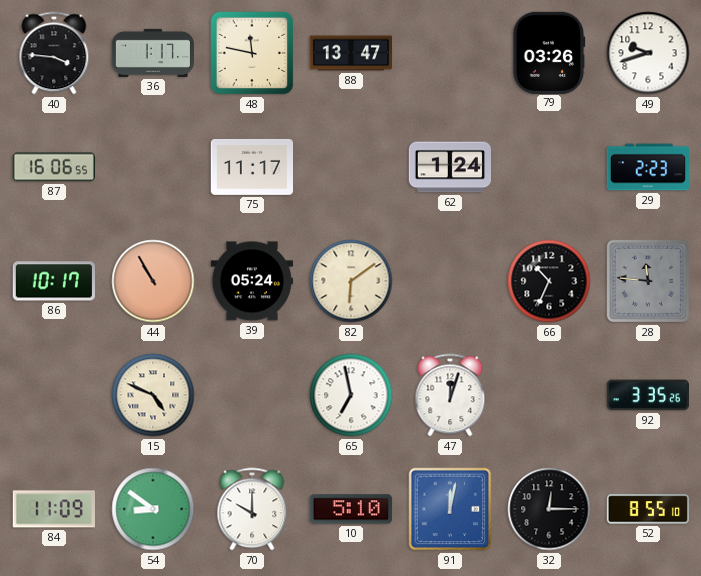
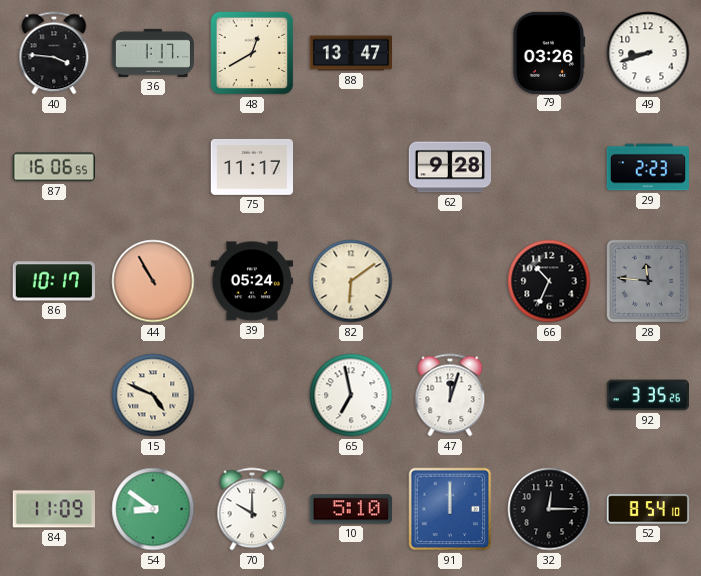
48: 11:47 -> 12:40 (252, 53)
49: 9:42 -> 8:42 (648, 53)
62: 1:24 -> 9:28 (449, 167)
91: 12:02 -> 12:00 (450, 509)
52: 8:55 -> 8:54 (648, 509)
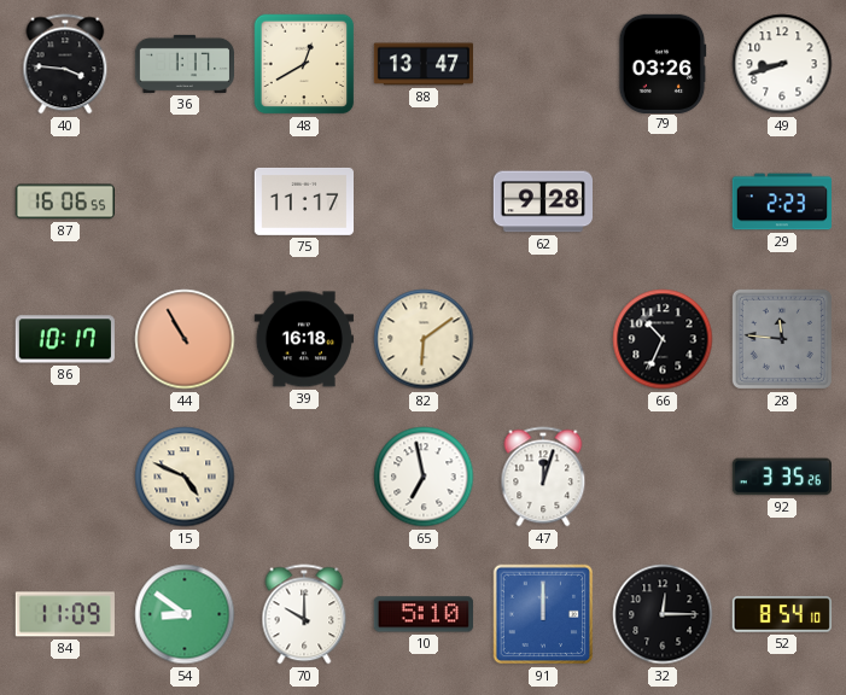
39: 05:24 -> 16:18 (303, 339)
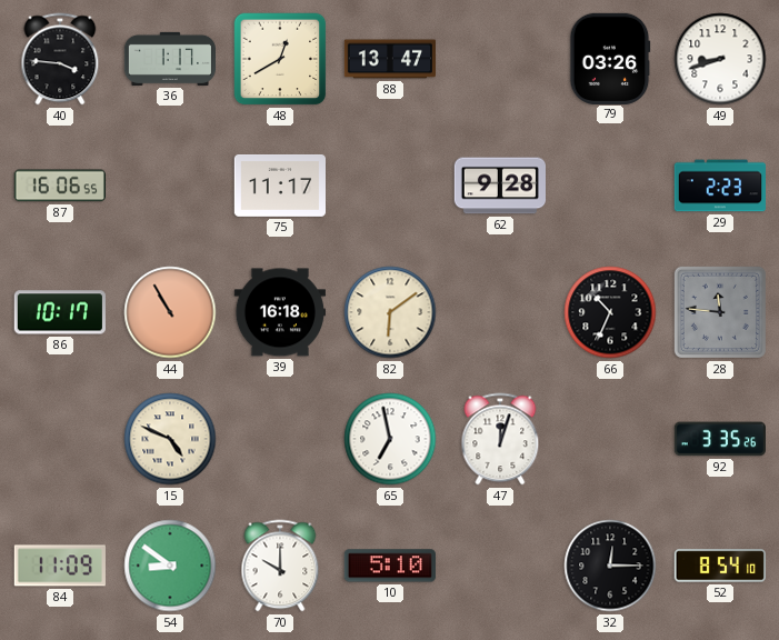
91: 12:00 -> none (543, 614)
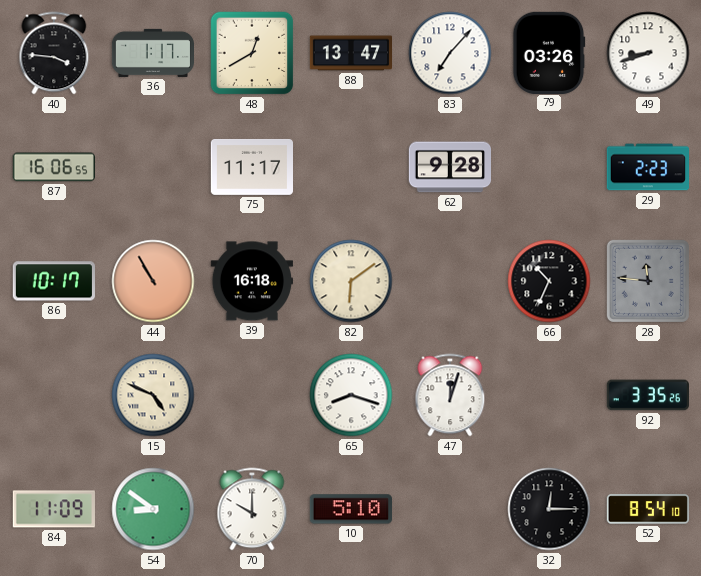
83: none -> 7:07 (450, 53)
65: 6:58 -> 8:18 (351, 395)
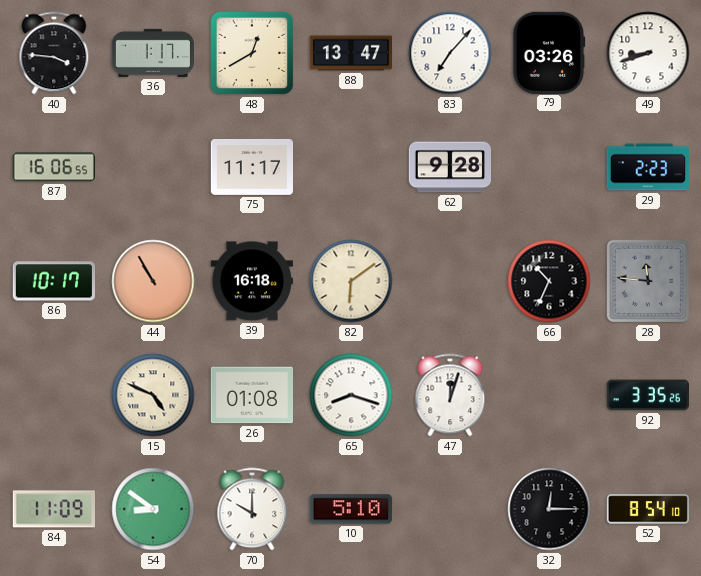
26: none -> 01:08 (251, 395)
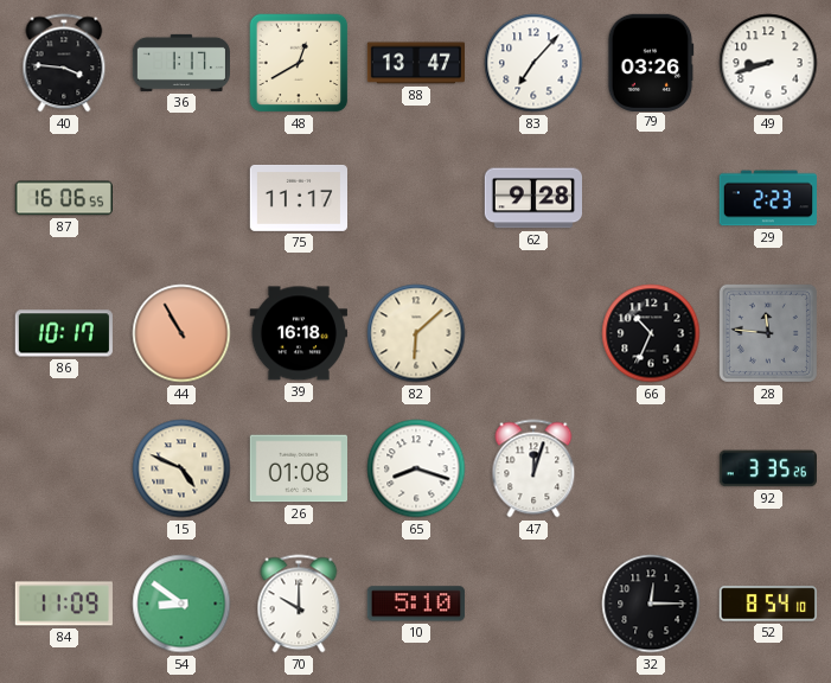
82: 6:09 -> 6:08 (416, 333)
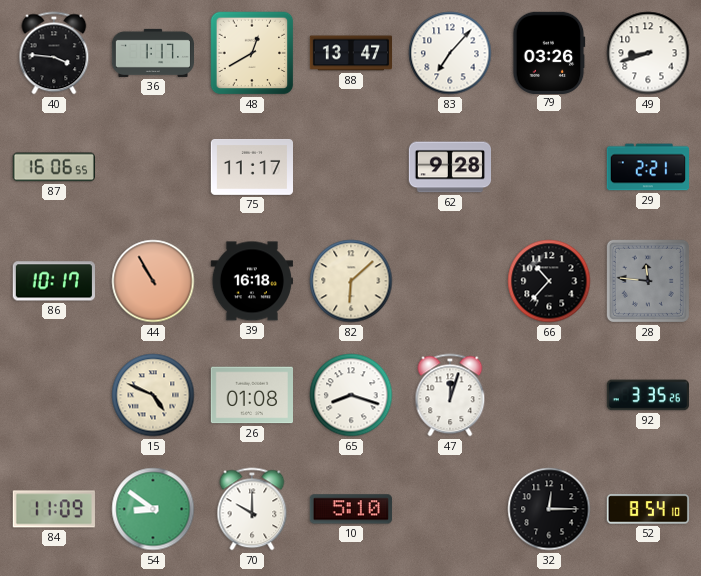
29: 2:23 -> 2:21 (647, 167)
66: 10:34 -> 10:37 (549, 281)
